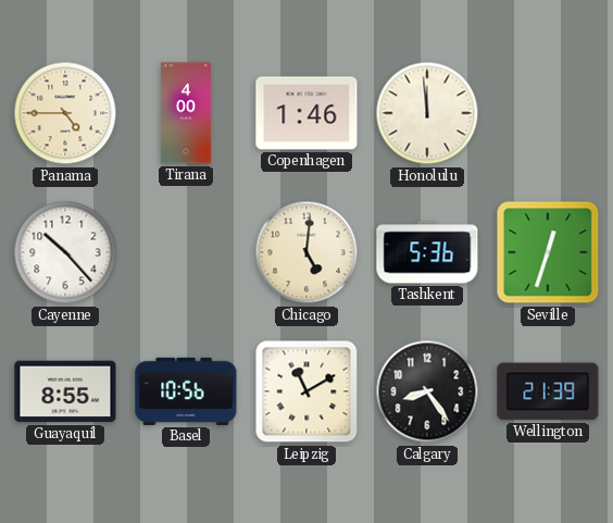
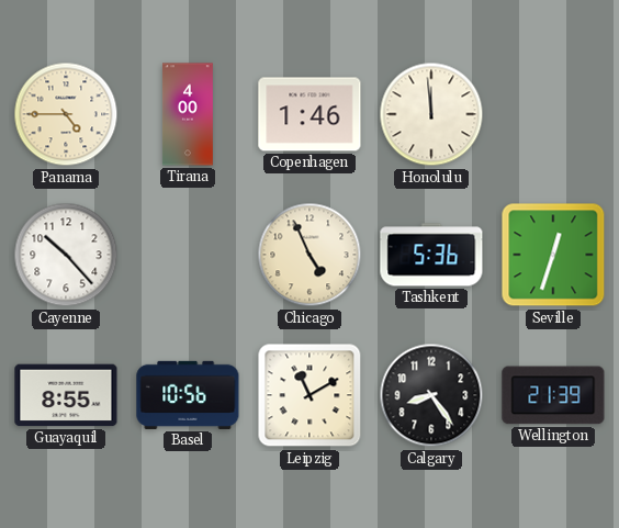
Chicago: 5:01 -> 4:56 (309, 255)
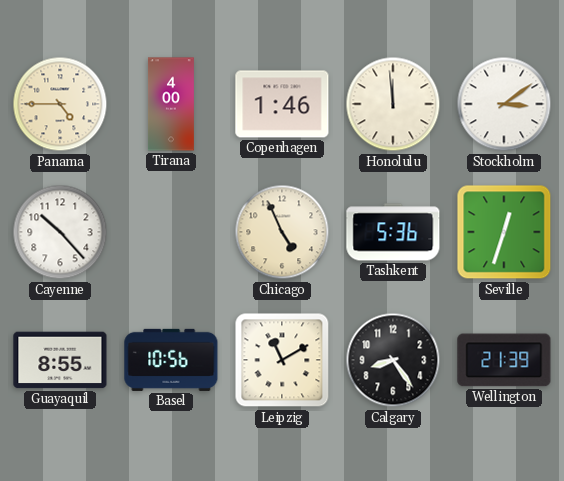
Stockholm: none -> 3:09 (504, 104)
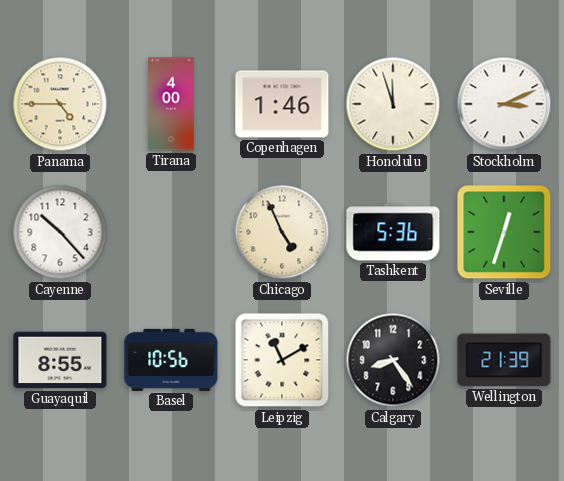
Honolulu: 11:59 -> 11:57 (393, 104)
Stockholm: 3:09 -> 3:11 (504, 104)
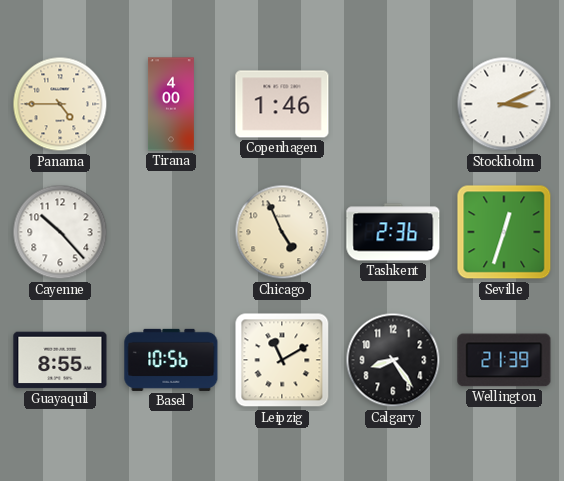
Honolulu: 11:57 -> none (393, 104)
Tashkent: 5:36 -> 2:36 (393, 232)
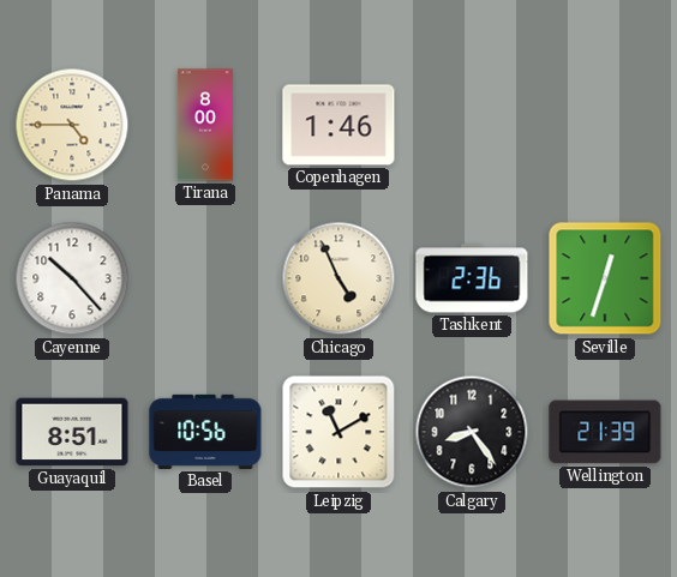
Tirana: 4:00 -> 8:00 (205, 125)
Stockholm: 3:11 -> none (504, 104)
Guayaquil: 8:55 -> 8:51 (72, 432)
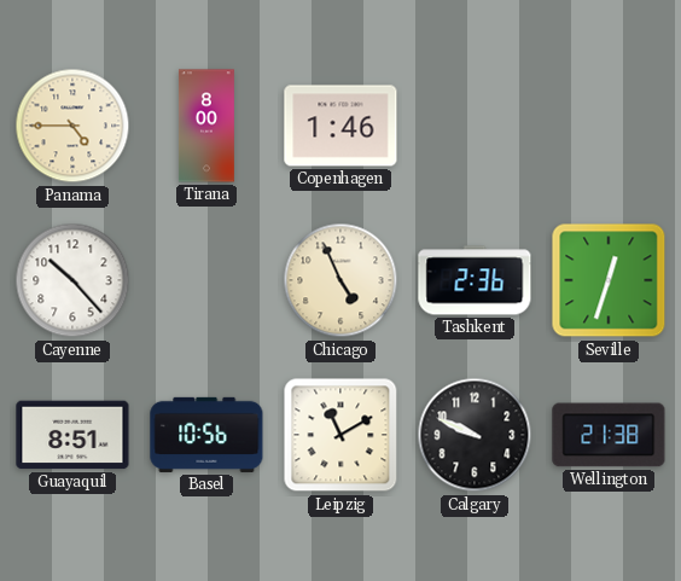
Calgary: 8:24 -> 9:49 (475, 435)
Wellington: 21:39 -> 21:38 (609, 435)
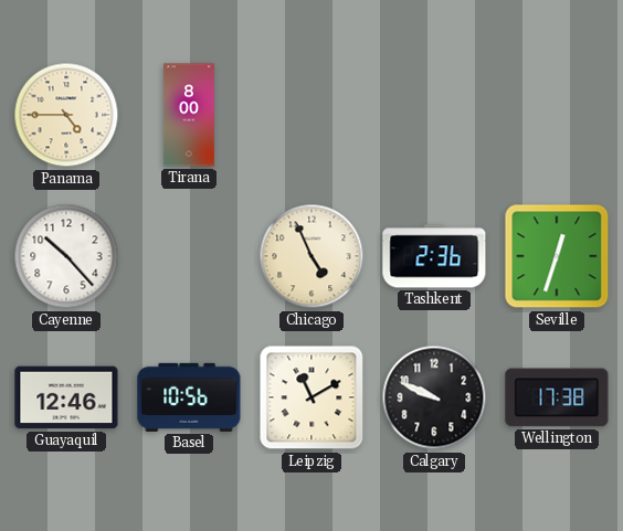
Copenhagen: 1:46 -> none (340, 126)
Guayaquil: 8:51 -> 12:46 (66, 397)
Wellington: 21:38 -> 17:38 (557, 397)
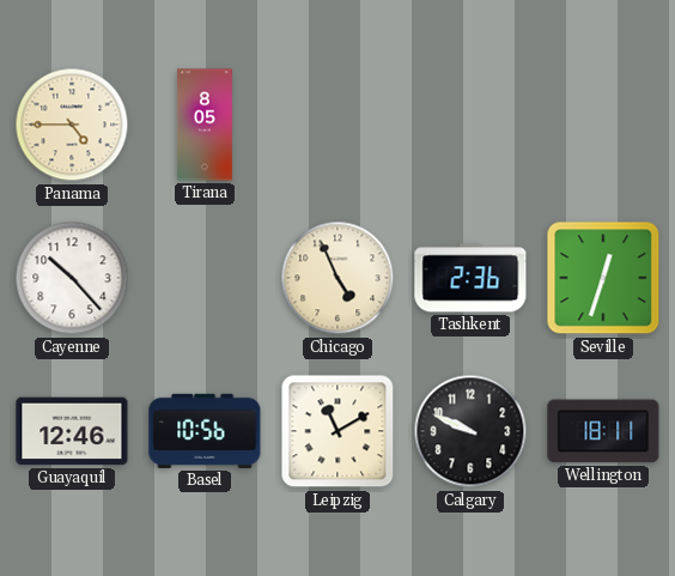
Tirana: 8:00 -> 8:05 (205, 125)
Wellington: 17:38 -> 18:11 (603, 431)
